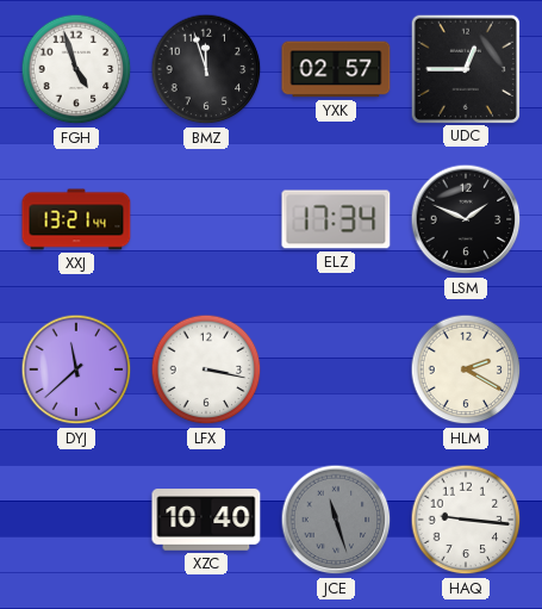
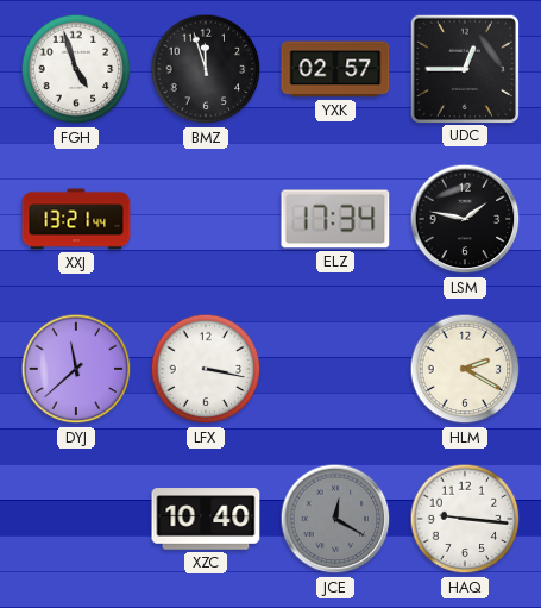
LSM: 1:49 -> 1:47 (465, 219)
JCE: 11:27 -> 12:20 (335, 519)
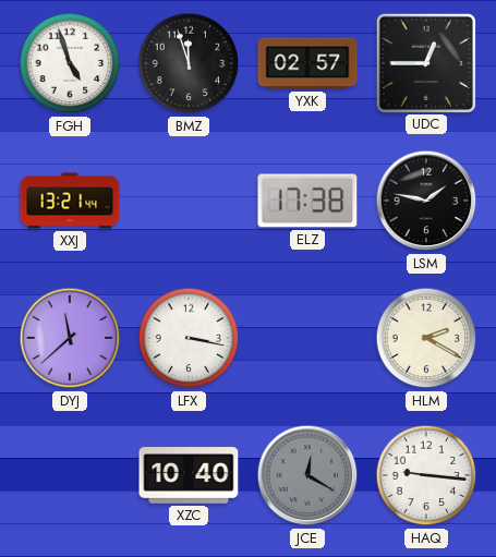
ELZ: 17:34 -> 17:38 (307, 201)
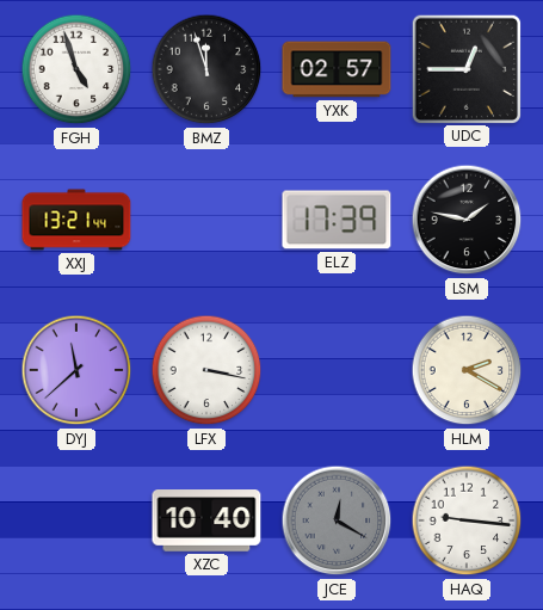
ELZ: 17:38 -> 17:39 (337, 220)
